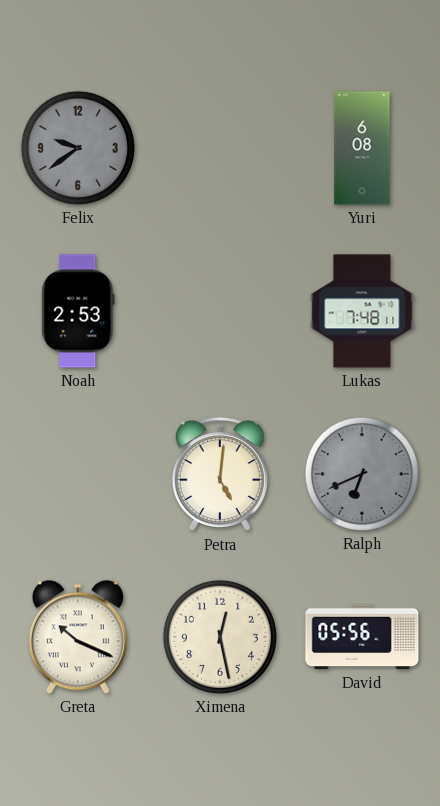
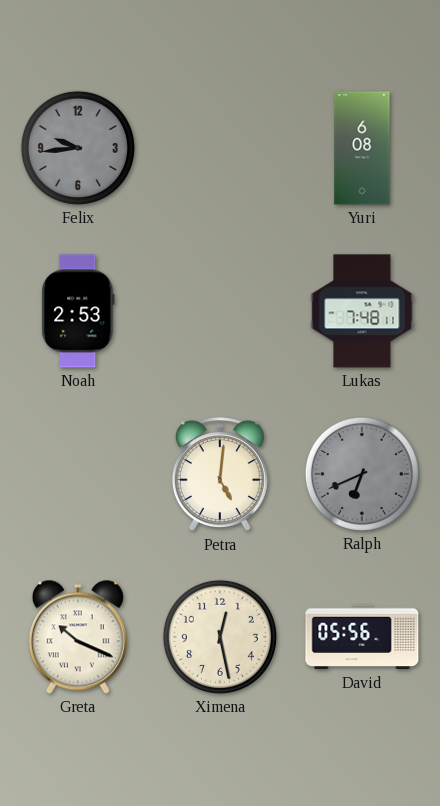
Felix: 9:39 -> 9:44 (78, 148)
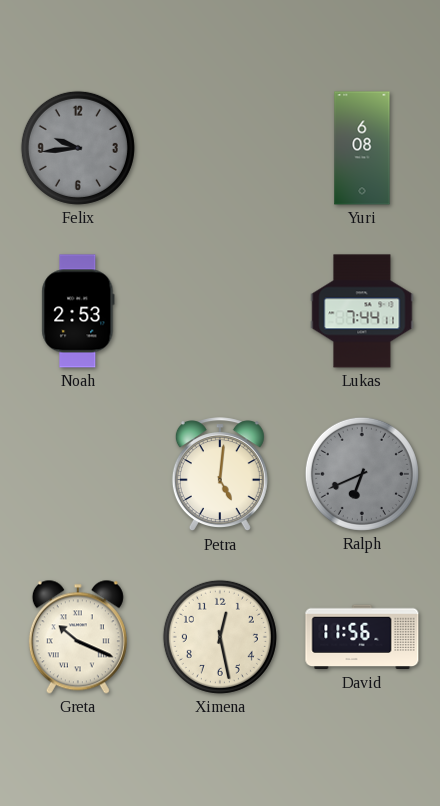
Lukas: 7:48 -> 7:44 (362, 311)
David: 05:56 -> 11:56 (362, 637)
